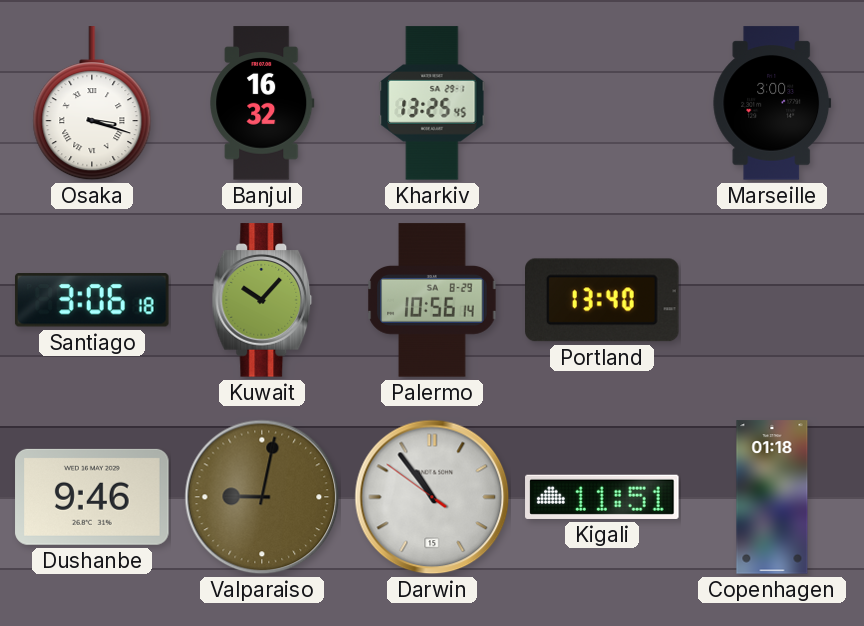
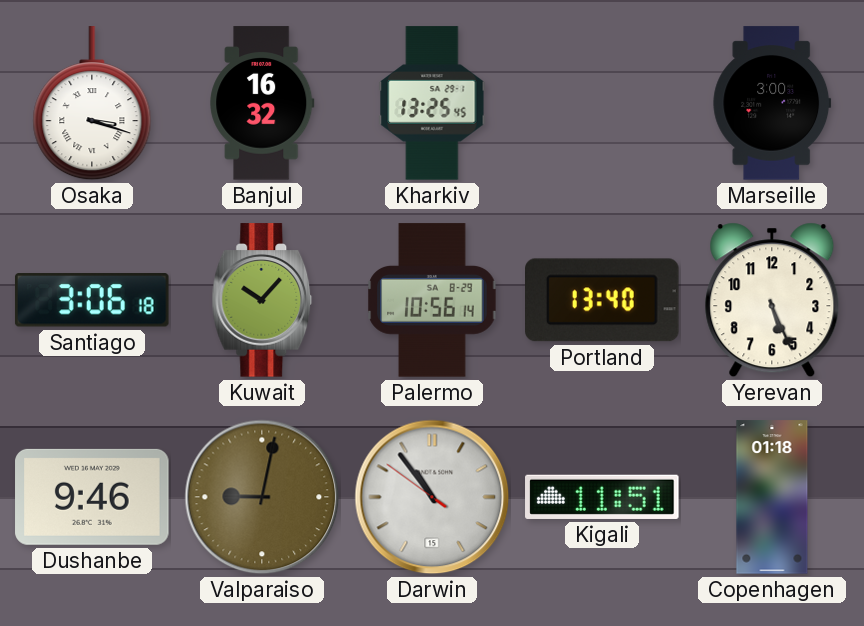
Yerevan: none -> 5:26 (772, 300)
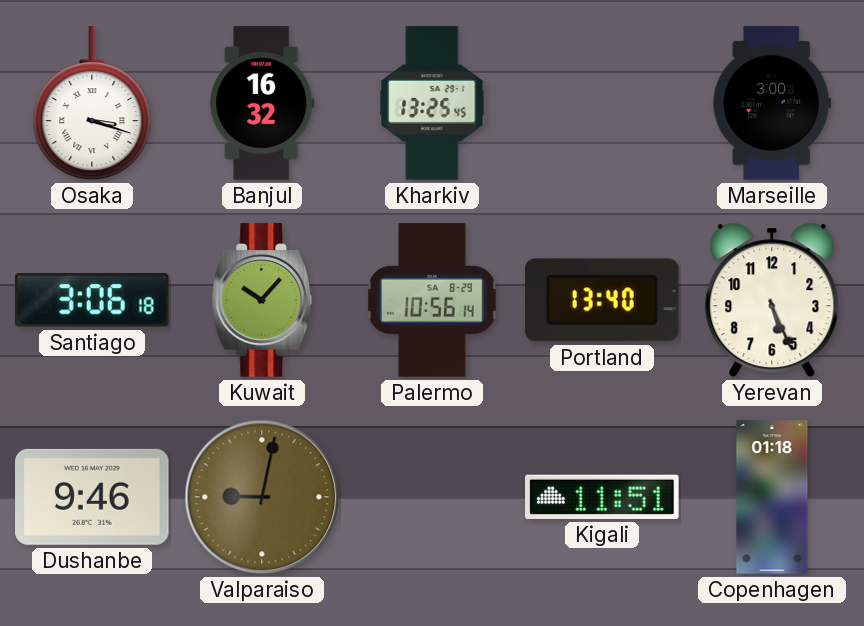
Darwin: 10:53 -> none (432, 497)
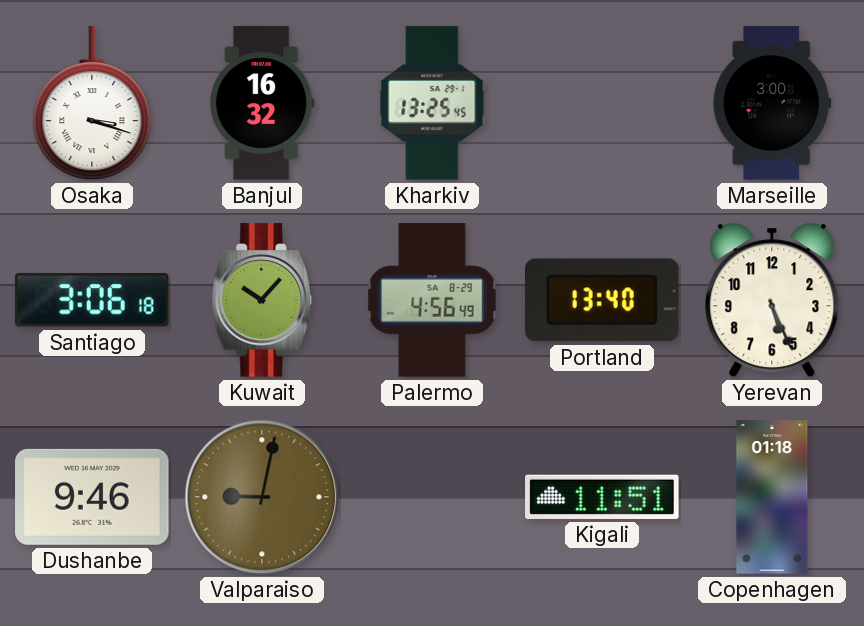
Palermo: 10:56 -> 4:56 (432, 300)
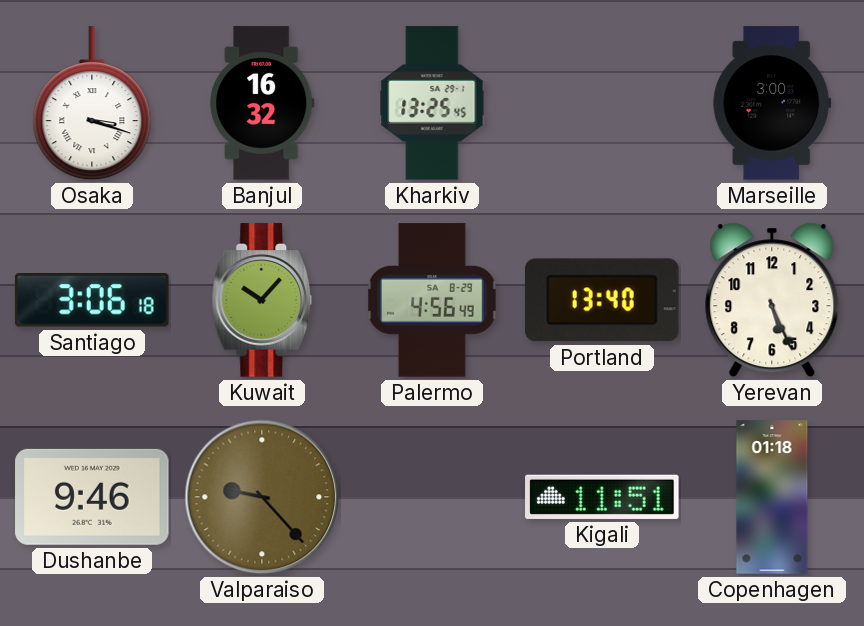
Valparaiso: 9:02 -> 9:23 (262, 497)
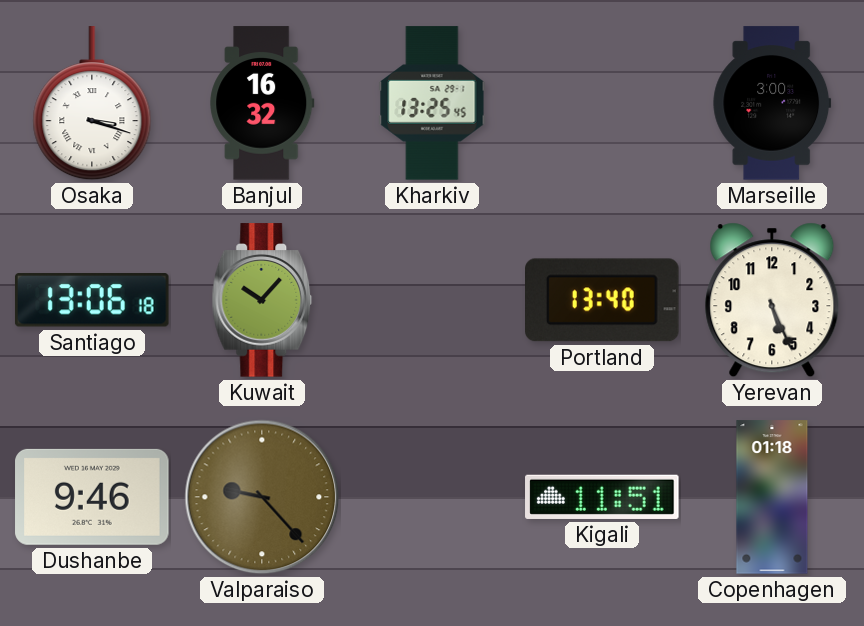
Santiago: 3:06 -> 13:06 (92, 300)
Palermo: 4:56 -> none (432, 300)
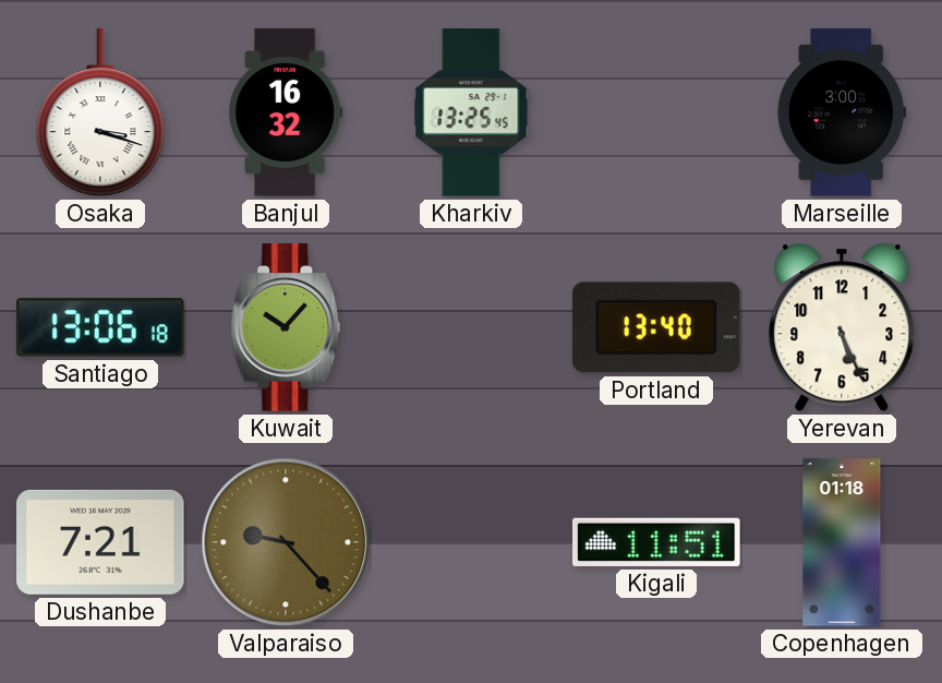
Dushanbe: 9:46 -> 7:21 (100, 542)
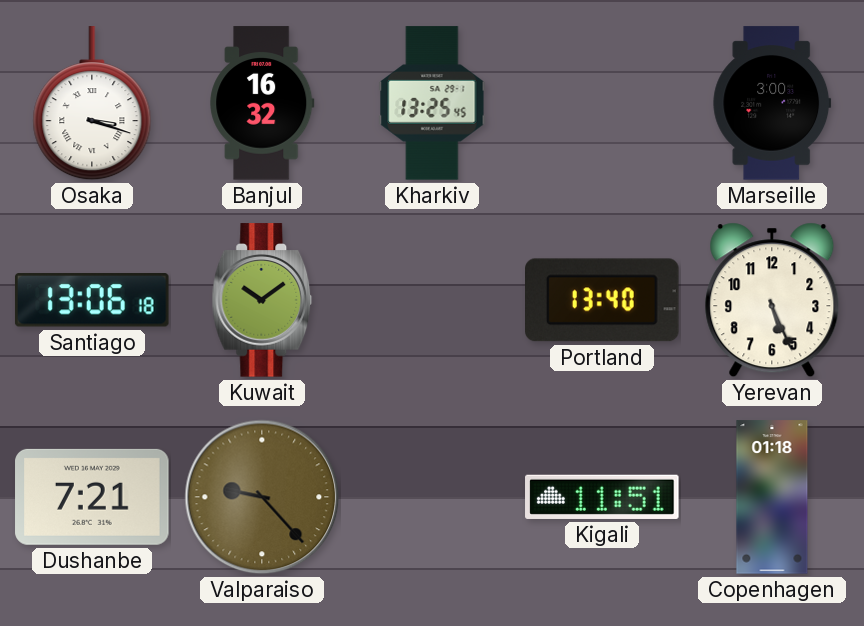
Kuwait: 10:07 -> 10:09 (262, 300)
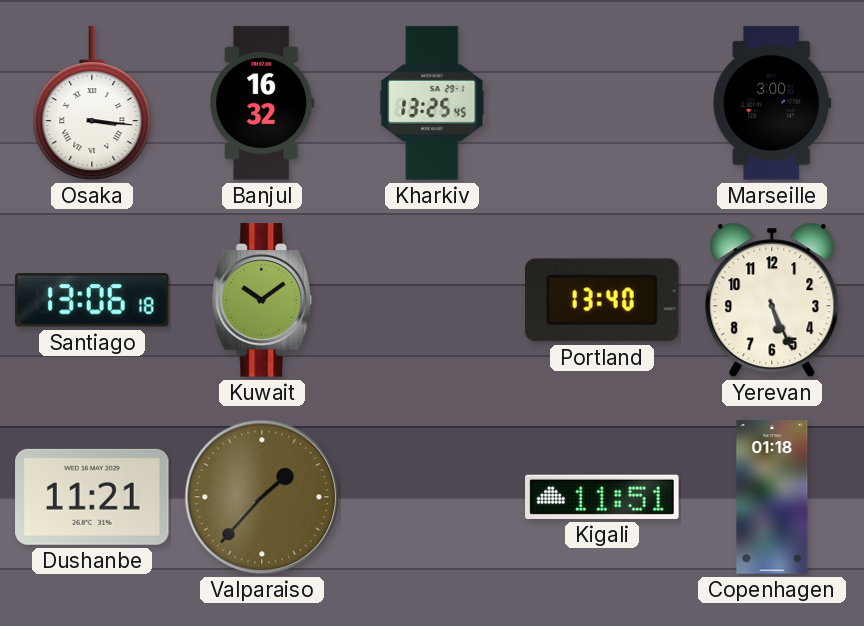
Osaka: 3:18 -> 3:16 (92, 104)
Dushanbe: 7:21 -> 11:21 (92, 497)
Valparaiso: 9:23 -> 1:37 (262, 497)
